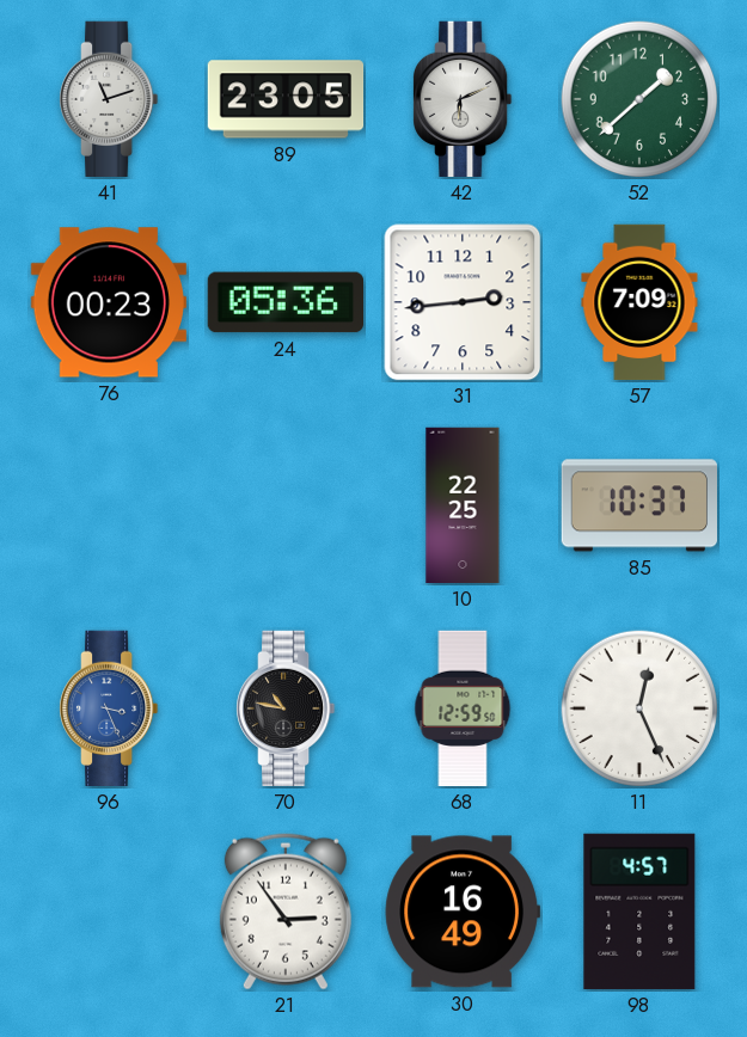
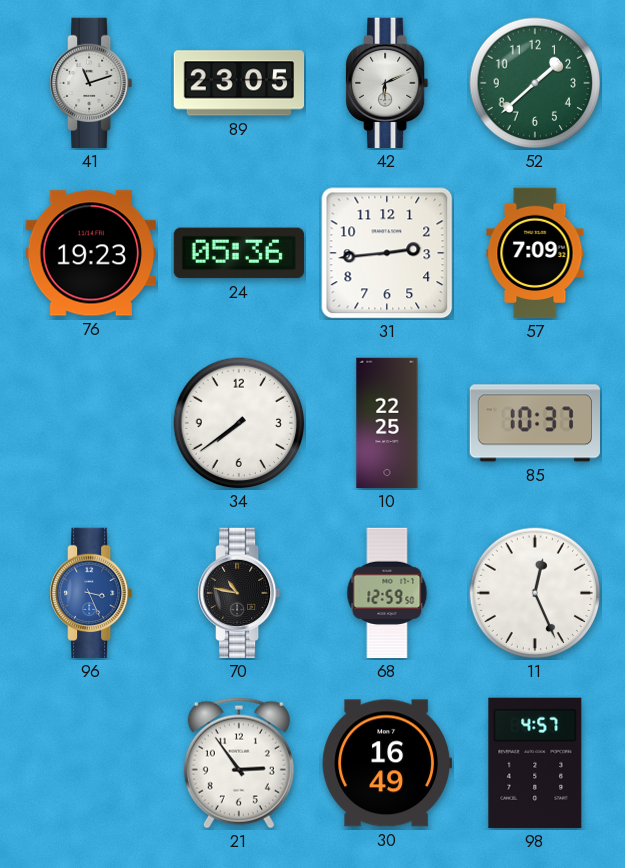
76: 00:23 -> 19:23 (91, 253)
34: none -> 7:39 (239, 423)
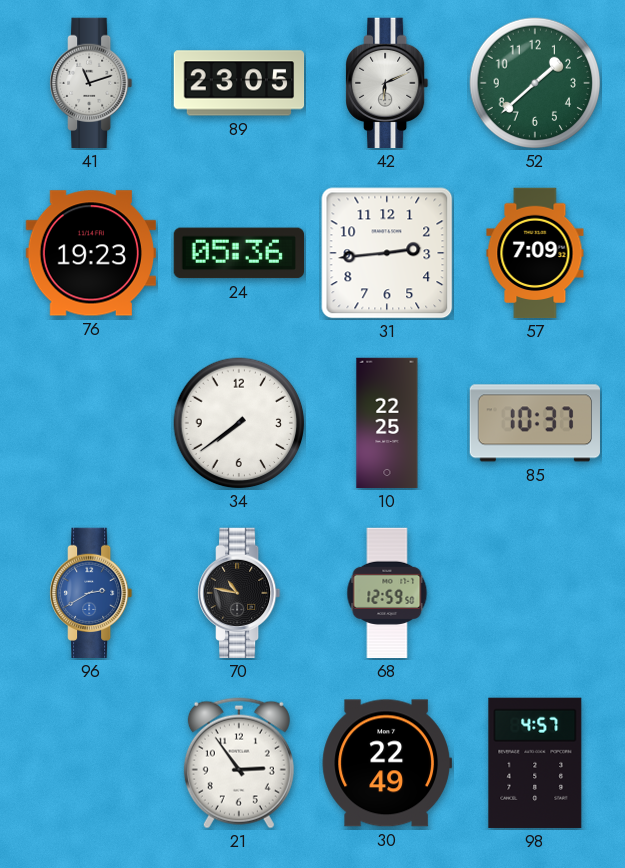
96: 3:26 -> 2:40 (92, 593)
11: 12:26 -> none (535, 593)
30: 16:49 -> 22:49 (387, 763)
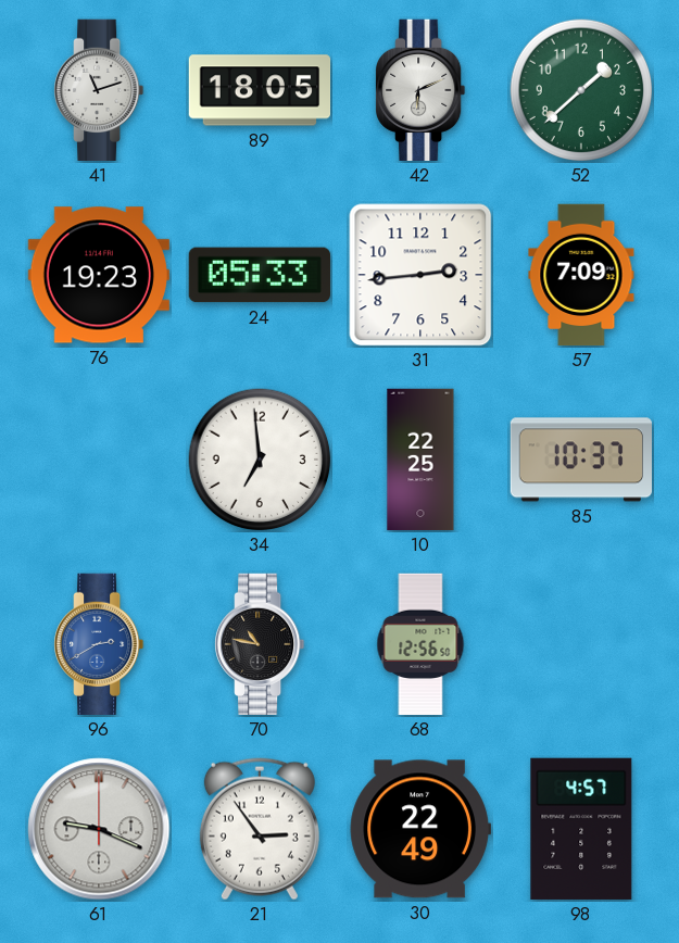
89: 23:05 -> 18:05 (260, 90)
24: 05:36 -> 05:33 (259, 275)
34: 7:39 -> 6:59 (260, 460)
68: 12:59 -> 12:56 (420, 644)
61: none -> 9:19 (99, 829)
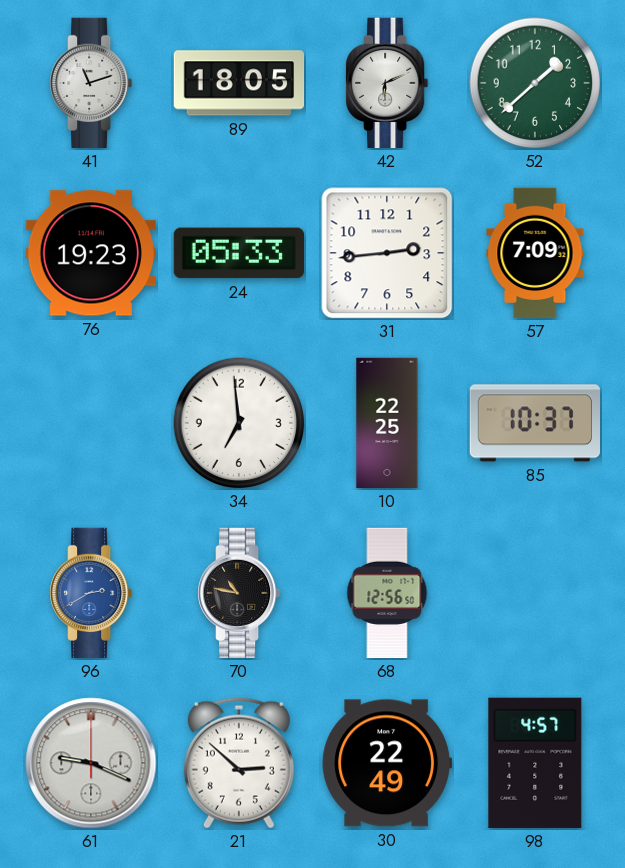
21: 2:54 -> 2:52 (239, 763)
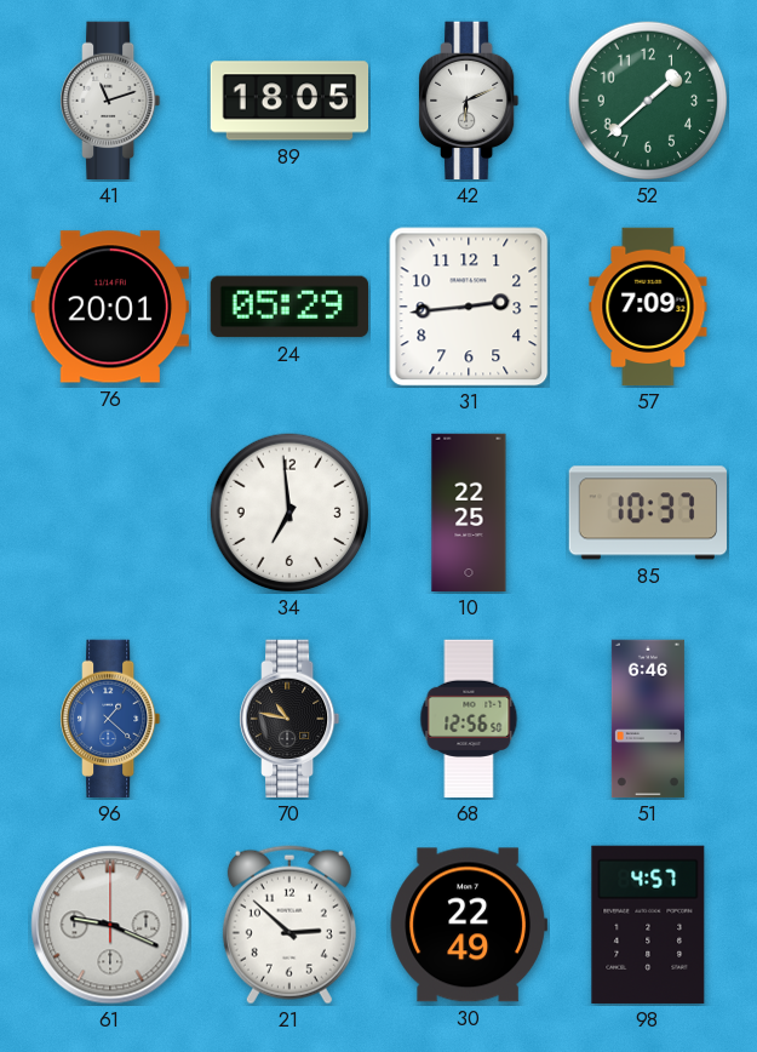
76: 19:23 -> 20:01 (110, 307)
24: 05:33 -> 05:29 (288, 307)
96: 2:40 -> 1:22 (111, 719)
51: none -> 6:46 (648, 719)
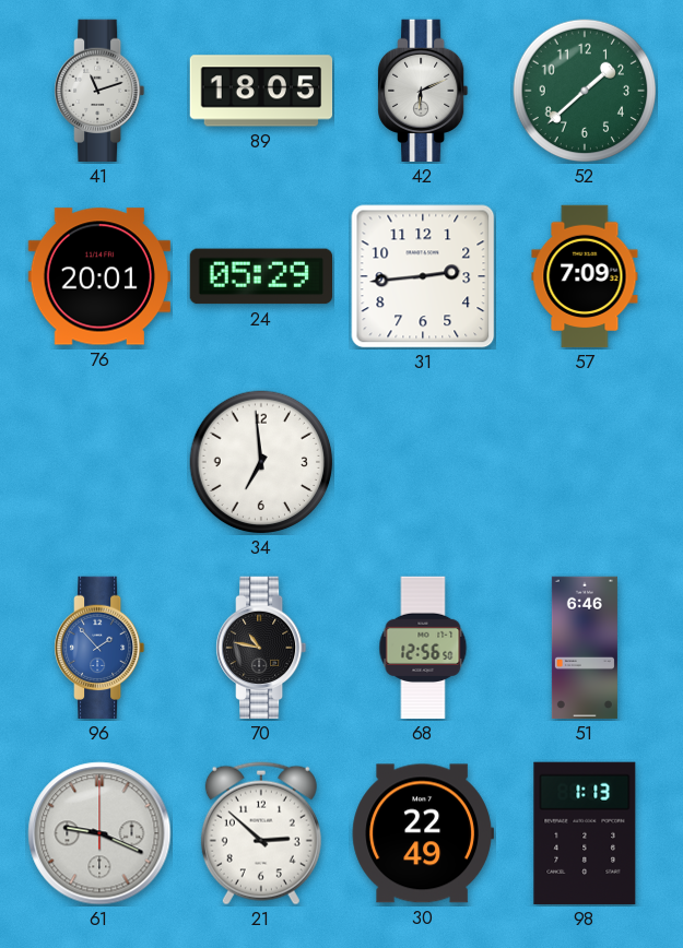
10: 22:25 -> none (469, 513)
85: 10:37 -> none (647, 513)
96: 1:22 -> 1:53 (101, 648)
98: 4:57 -> 1:13 (585, 833)
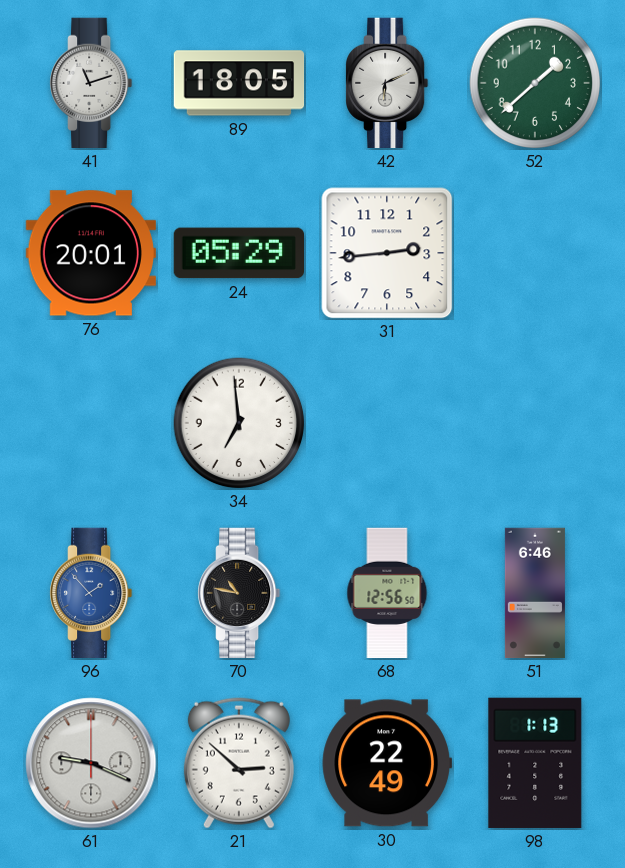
57: 7:09 -> none (585, 276)
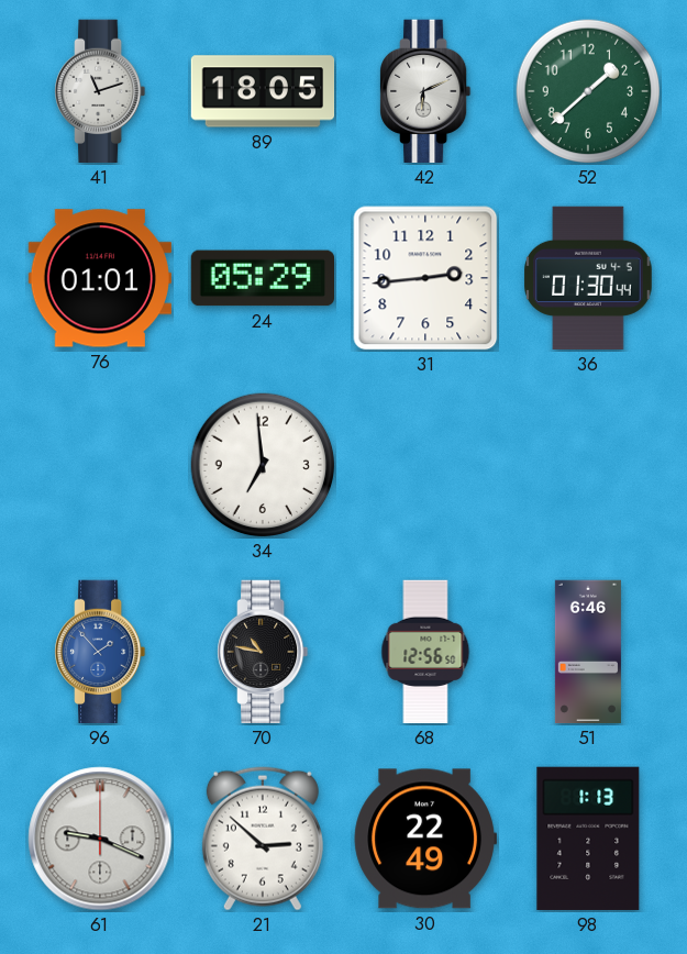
76: 20:01 -> 01:01 (100, 278)
36: none -> 01:30 (588, 278)
